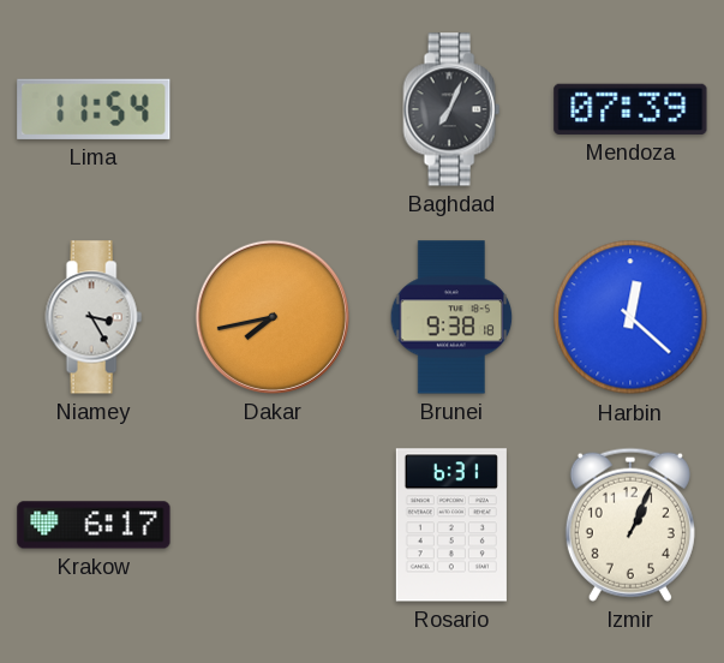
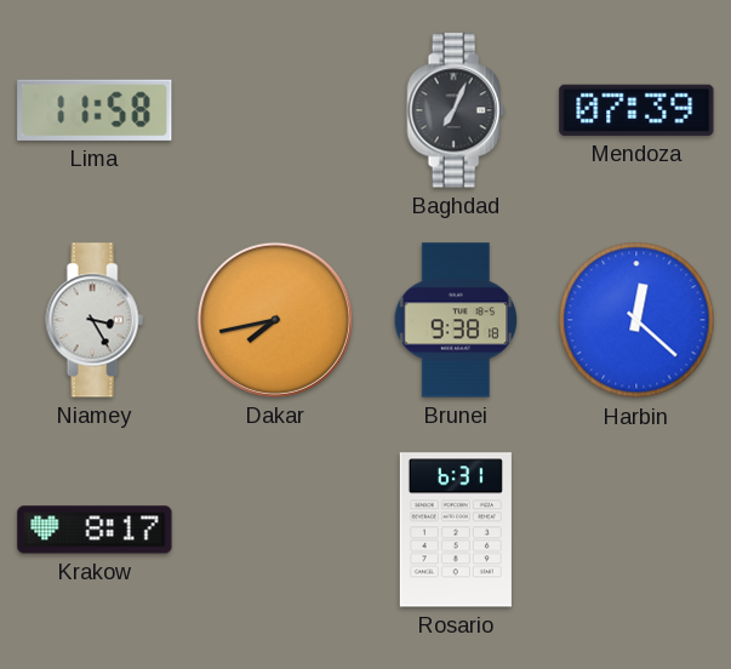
Lima: 11:54 -> 11:58 (95, 110)
Krakow: 6:17 -> 8:17 (95, 530)
Izmir: 1:04 -> none (630, 525)
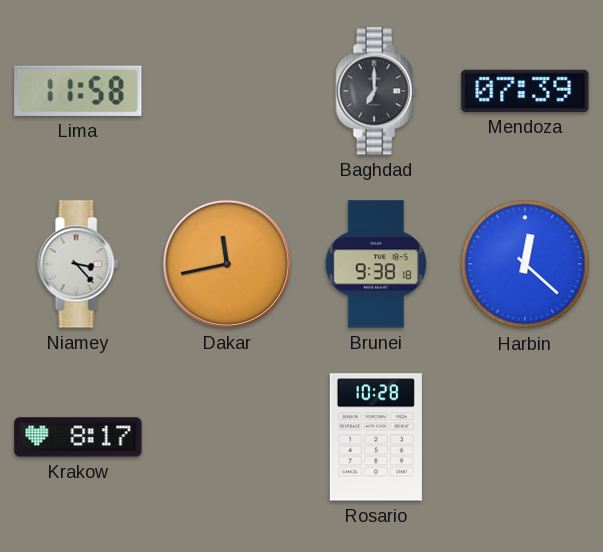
Baghdad: 7:04 -> 7:00 (376, 91)
Niamey: 3:25 -> 3:23 (78, 264)
Dakar: 7:43 -> 11:43 (227, 264)
Rosario: 6:31 -> 10:28 (376, 437)
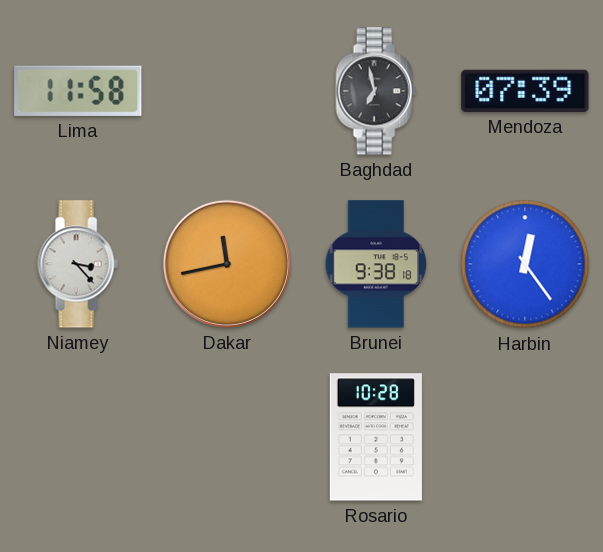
Baghdad: 7:00 -> 6:58 (376, 91)
Harbin: 12:22 -> 12:24 (525, 264)
Krakow: 8:17 -> none (78, 437)
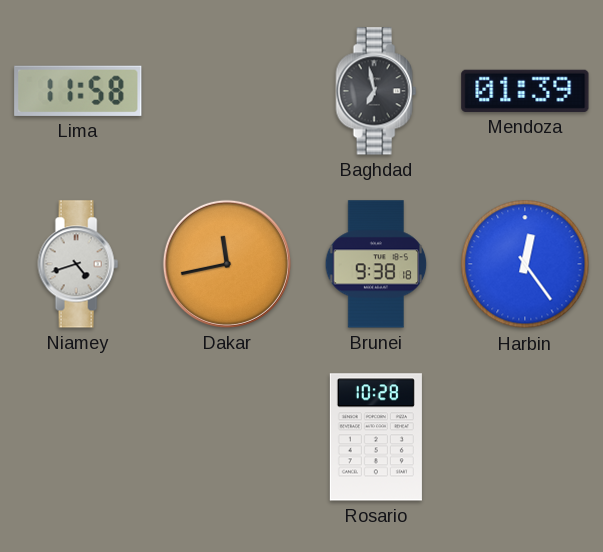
Mendoza: 07:39 -> 01:39 (525, 91)
Niamey: 3:23 -> 4:42 (78, 264)
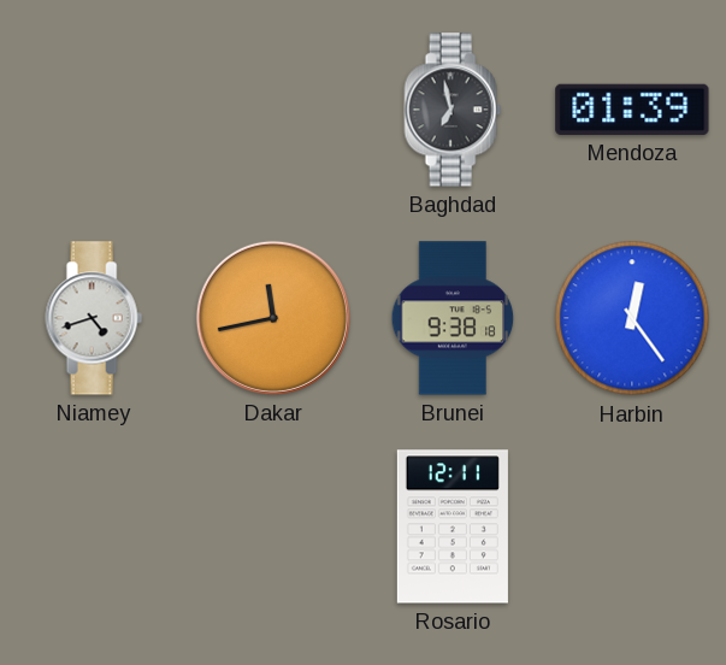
Lima: 11:58 -> none (78, 91)
Rosario: 10:28 -> 12:11 (453, 526)
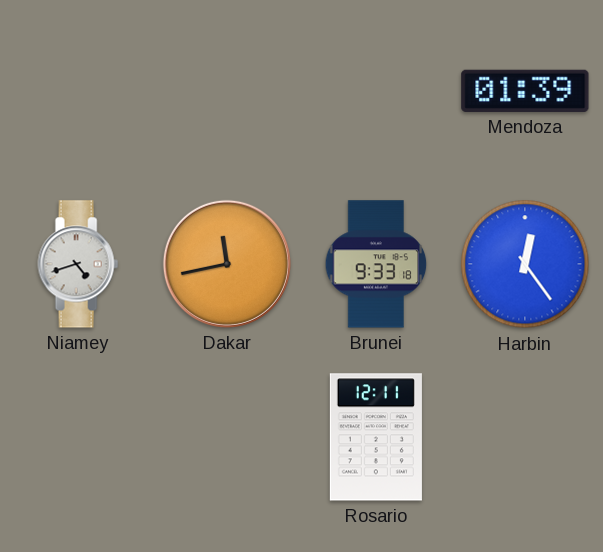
Baghdad: 6:58 -> none (453, 110)
Brunei: 9:38 -> 9:33 (376, 264)
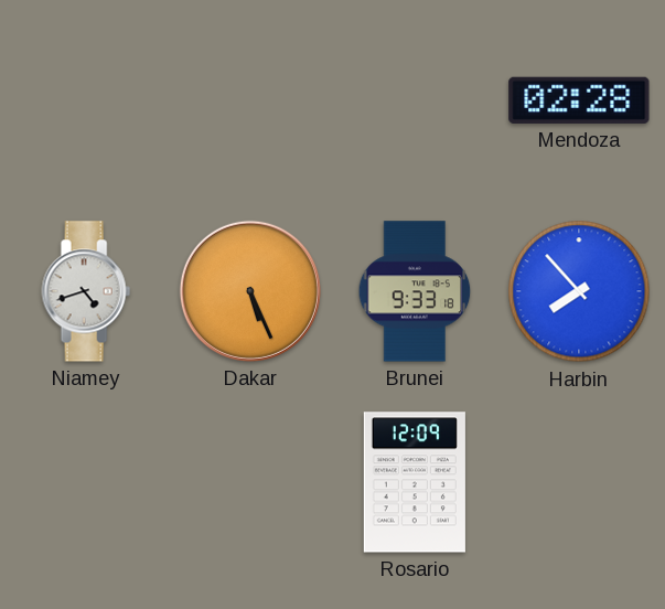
Mendoza: 01:39 -> 02:28 (579, 100)
Dakar: 11:43 -> 5:26 (250, 291)
Harbin: 12:24 -> 7:53 (579, 291)
Rosario: 12:11 -> 12:09 (415, 482)
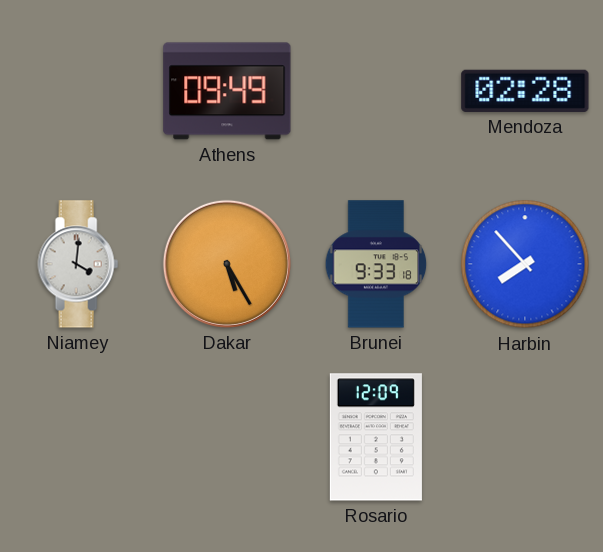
Athens: none -> 09:49 (227, 91)
Niamey: 4:42 -> 4:01 (78, 264)
Dakar: 5:26 -> 5:25 (227, 264)
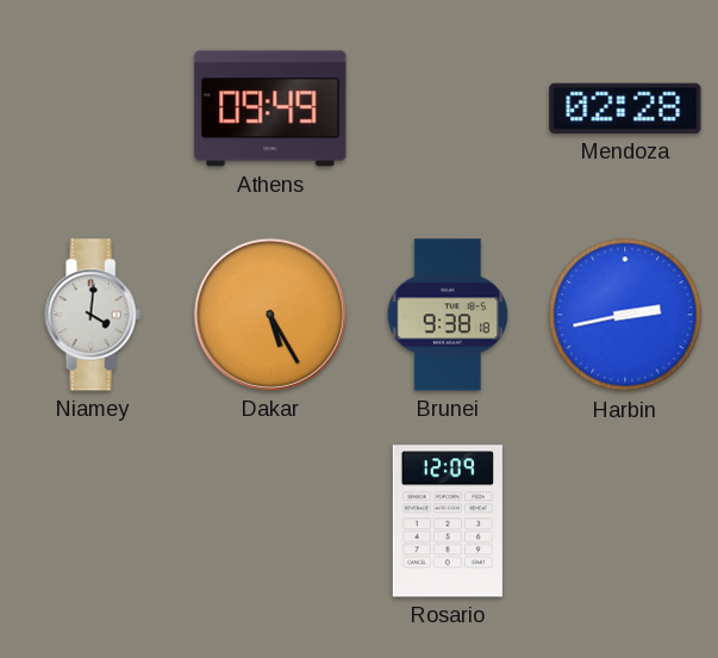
Brunei: 9:33 -> 9:38 (448, 315)
Harbin: 7:53 -> 2:43 (625, 315)
